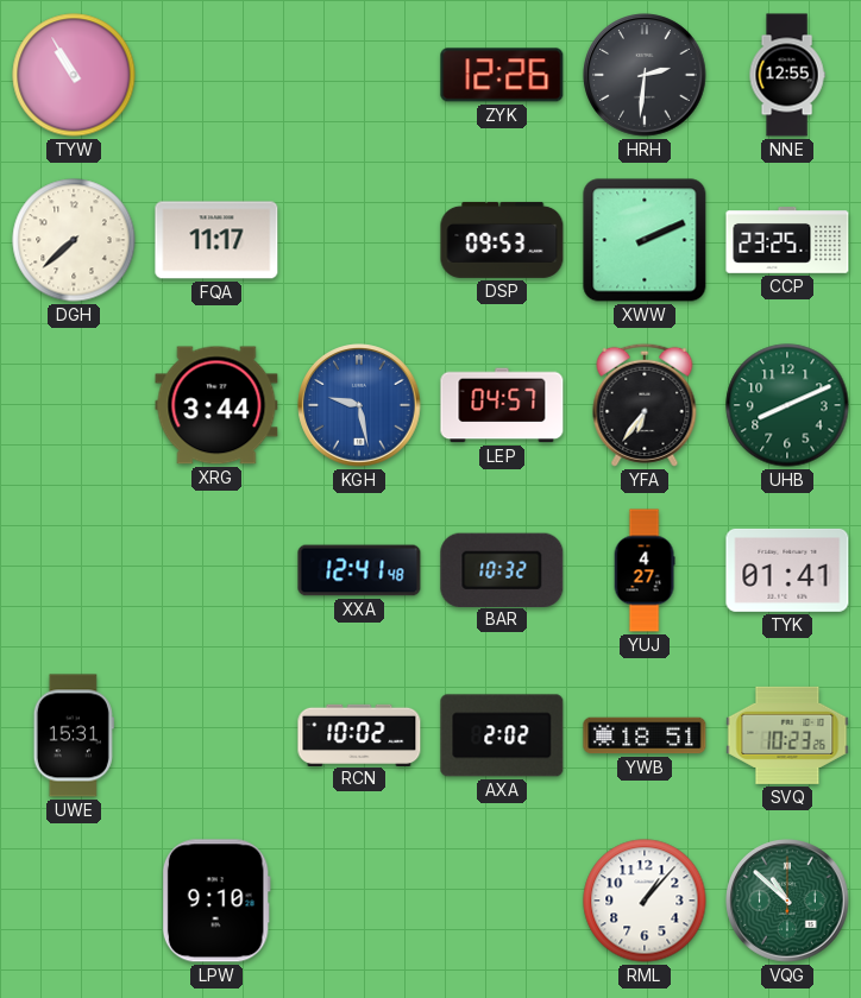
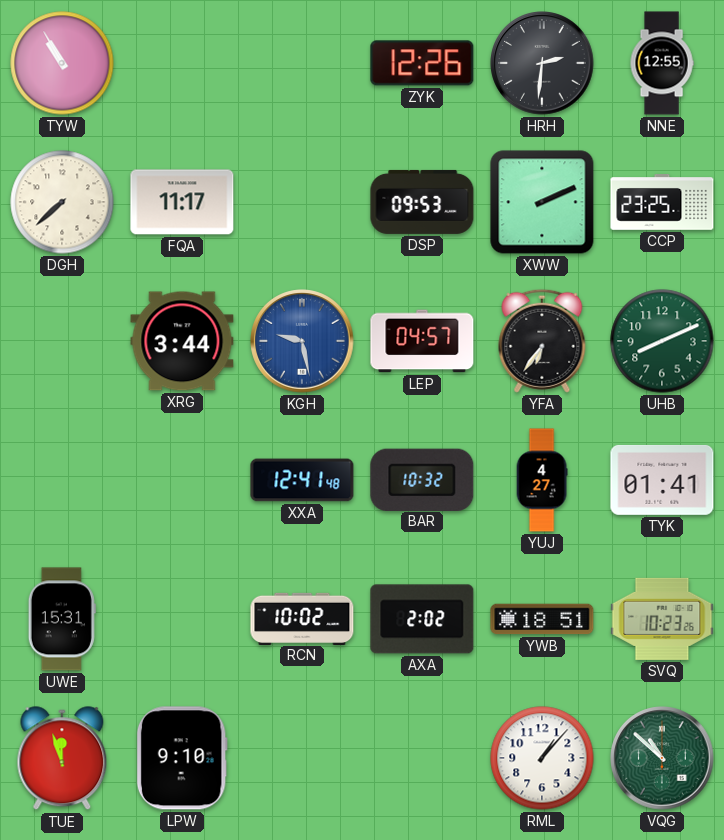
TUE: none -> 11:57 (62, 759)
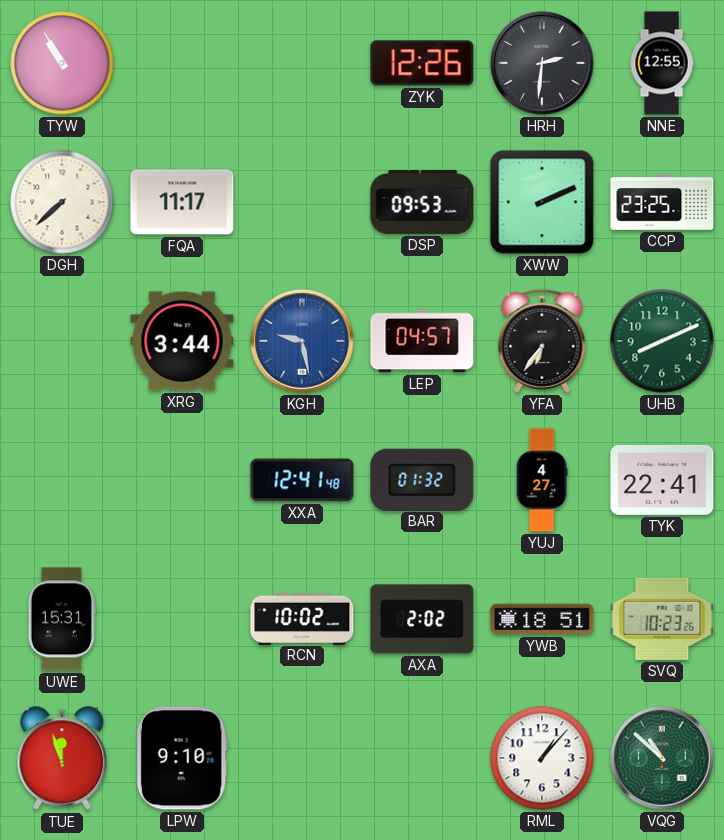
BAR: 10:32 -> 01:32 (422, 479)
TYK: 01:41 -> 22:41 (662, 480)
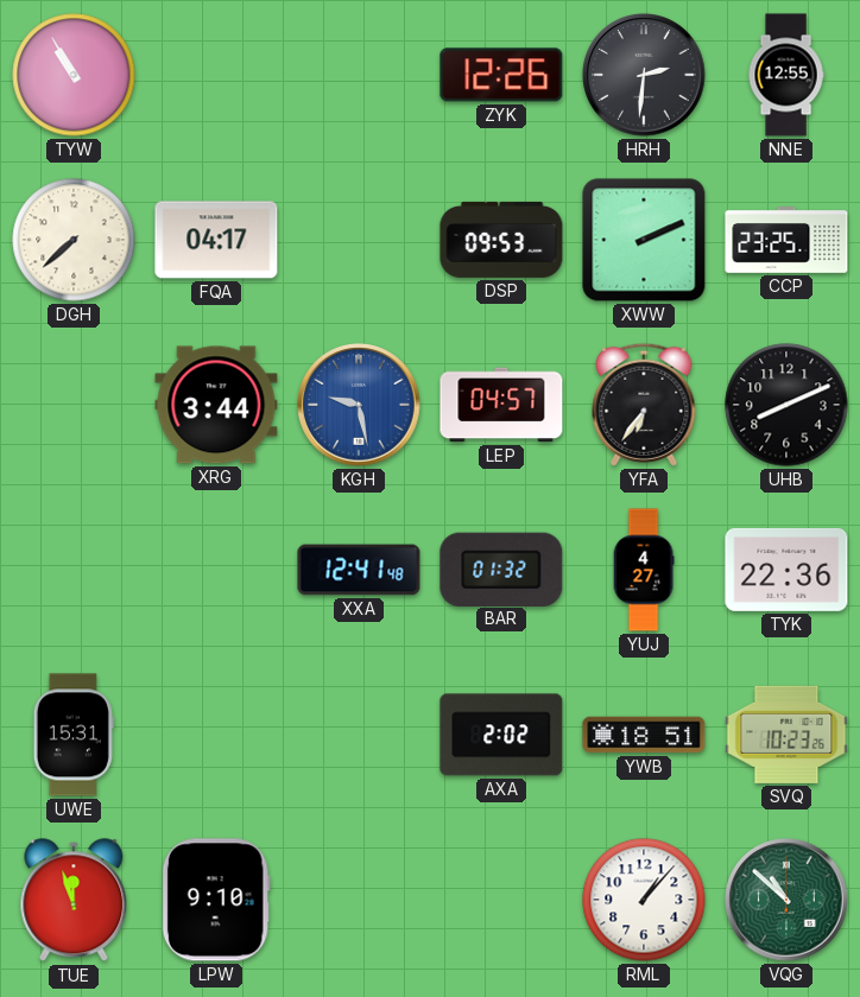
FQA: 11:17 -> 04:17 (216, 240)
UHB dial: green -> black (786, 405)
TYK: 22:41 -> 22:36 (786, 570)
RCN: 10:02 -> none (302, 618)
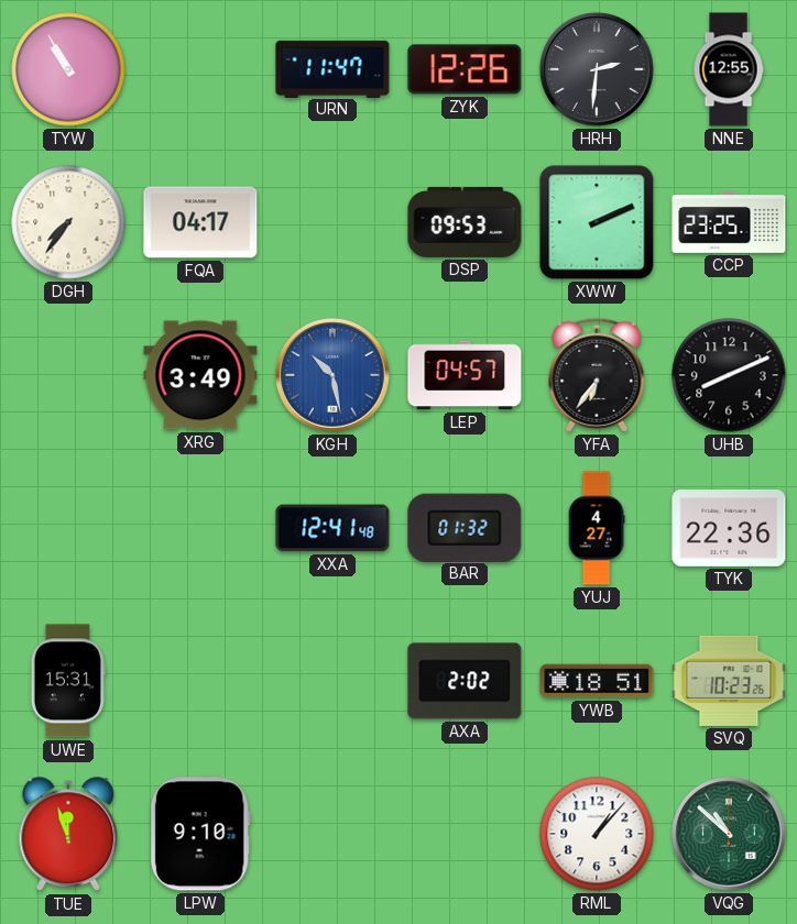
URN: none -> 11:47 (332, 68)
DGH: 7:38 -> 7:36 (68, 222)
XRG: 3:44 -> 3:49 (200, 375)
KGH: 9:28 -> 10:28 (332, 375)
